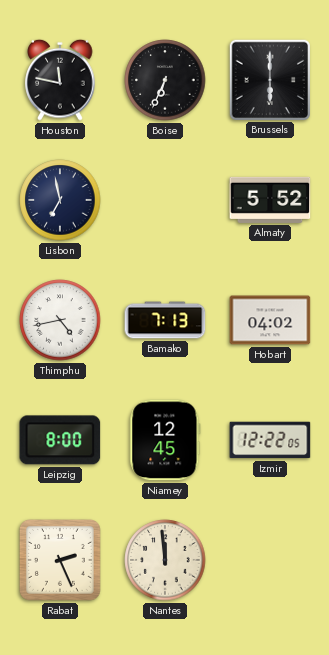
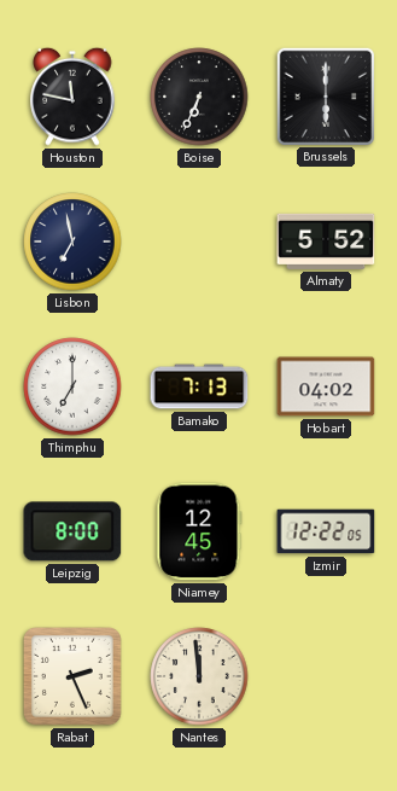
Thimphu: 4:43 -> 7:00 (72, 386)
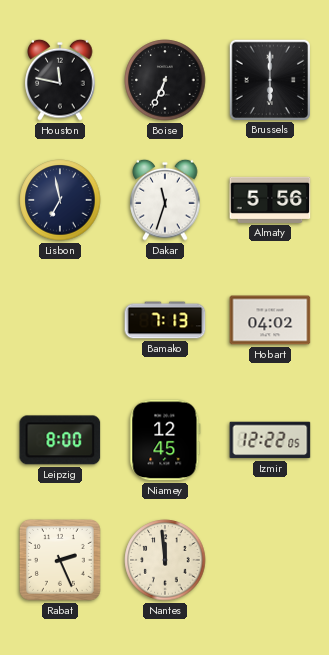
Dakar: none -> 11:33 (165, 200)
Almaty: 5:52 -> 5:56 (270, 200)
Thimphu: 7:00 -> none (72, 386)
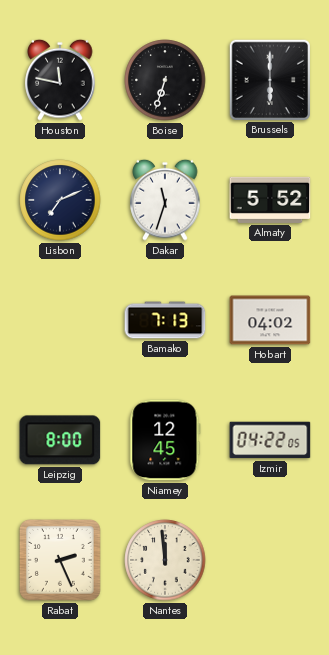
Boise: 6:34 -> 6:33 (165, 80)
Lisbon: 6:58 -> 7:11 (60, 200)
Almaty: 5:56 -> 5:52 (270, 200)
Izmir: 12:22 -> 04:22 (270, 440)
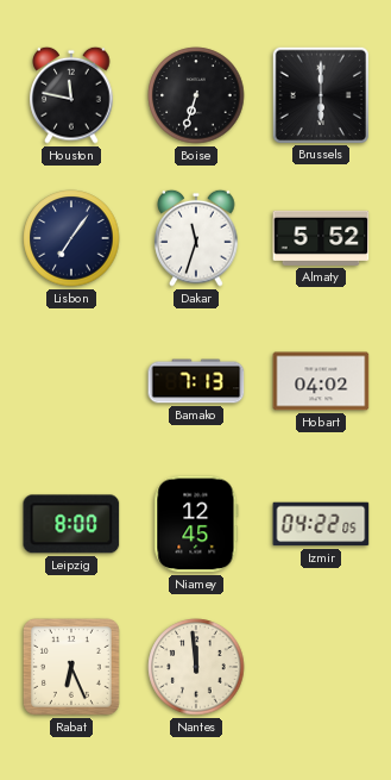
Lisbon: 7:11 -> 7:06 (71, 238)
Rabat: 2:26 -> 6:26 (71, 667)
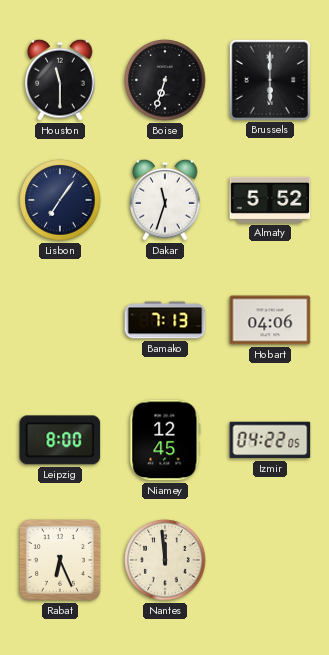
Houston: 11:47 -> 11:30 (60, 80)
Hobart: 04:02 -> 04:06 (270, 320)
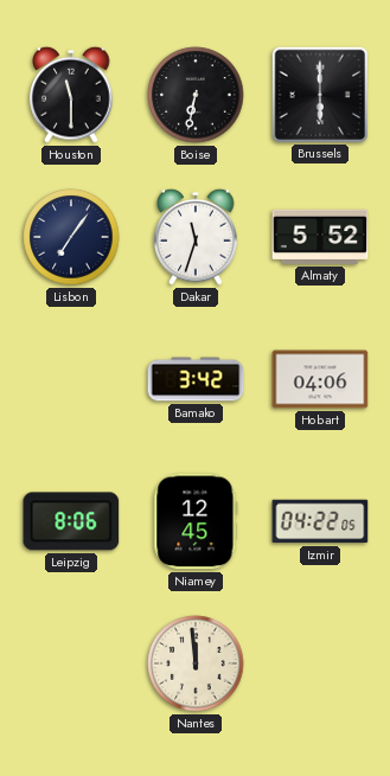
Boise: 6:33 -> 6:32 (196, 95)
Bamako: 7:13 -> 3:42 (196, 379)
Leipzig: 8:00 -> 8:06 (71, 521)
Rabat: 6:26 -> none (60, 560)
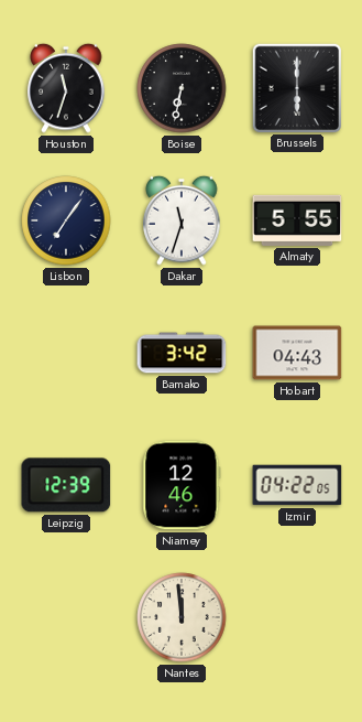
Houston: 11:30 -> 11:33 (66, 88)
Almaty: 5:52 -> 5:55 (297, 220)
Hobart: 04:06 -> 04:43 (297, 353)
Leipzig: 8:06 -> 12:39 (66, 485)
Niamey: 12:45 -> 12:46 (182, 485)
